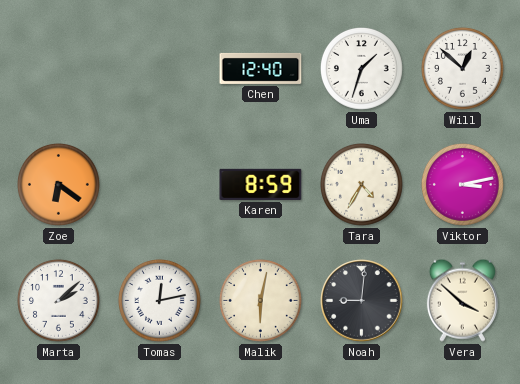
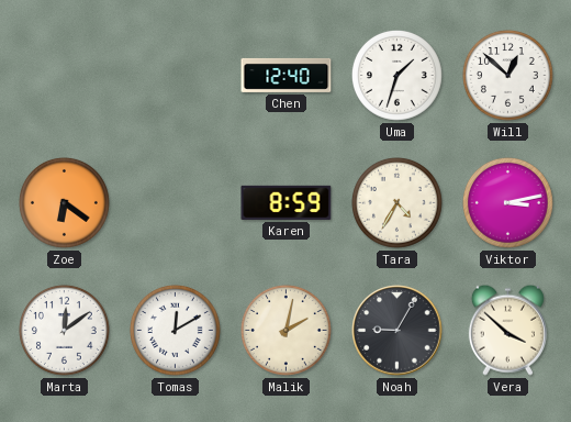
Marta: 2:08 -> 12:09 (65, 331)
Tomas: 12:13 -> 12:10 (176, 331)
Malik: 6:02 -> 2:02 (287, 331)
Noah: 9:01 -> 9:05 (398, 331)
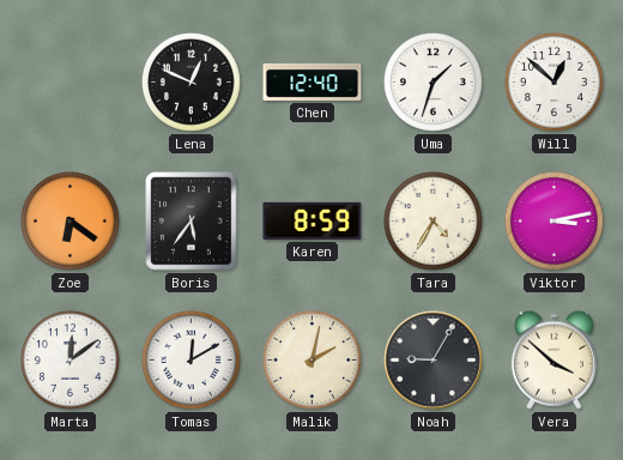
Lena: none -> 12:49 (192, 83)
Boris: none -> 5:36 (192, 222)
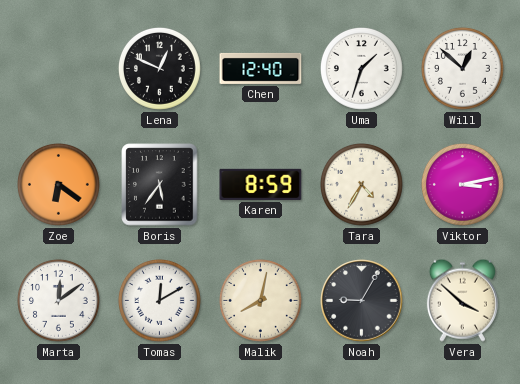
Malik: 2:02 -> 8:02 (261, 301)
